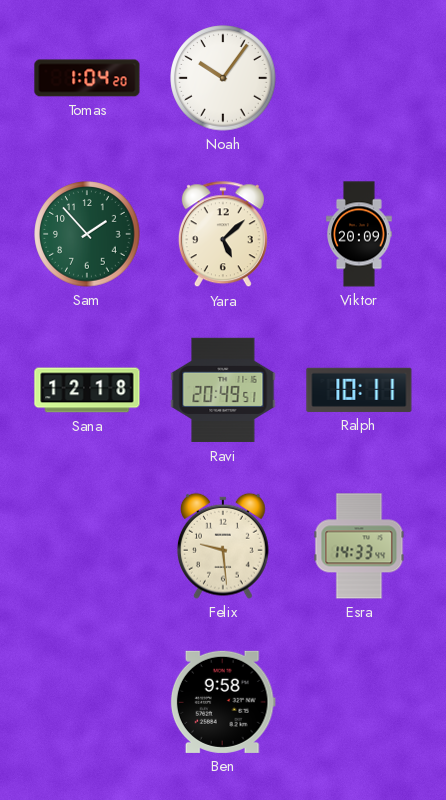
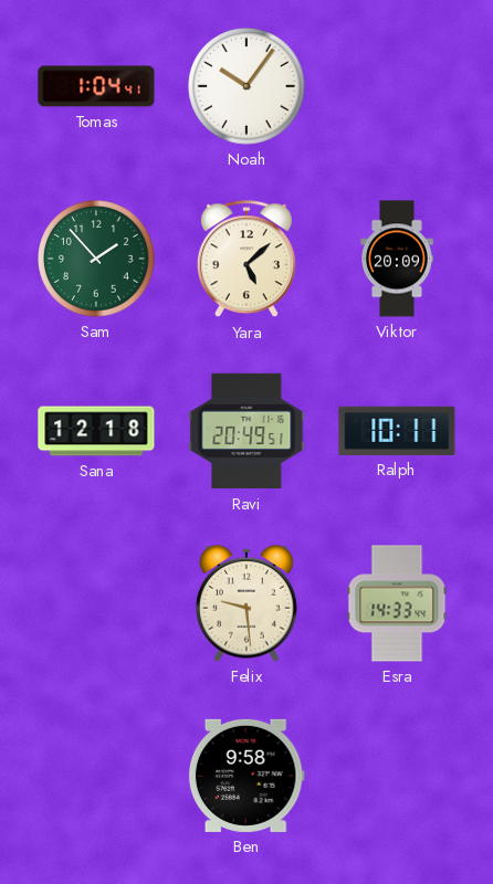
Tomas: 1:04:20 -> 1:04:41 (96, 86)
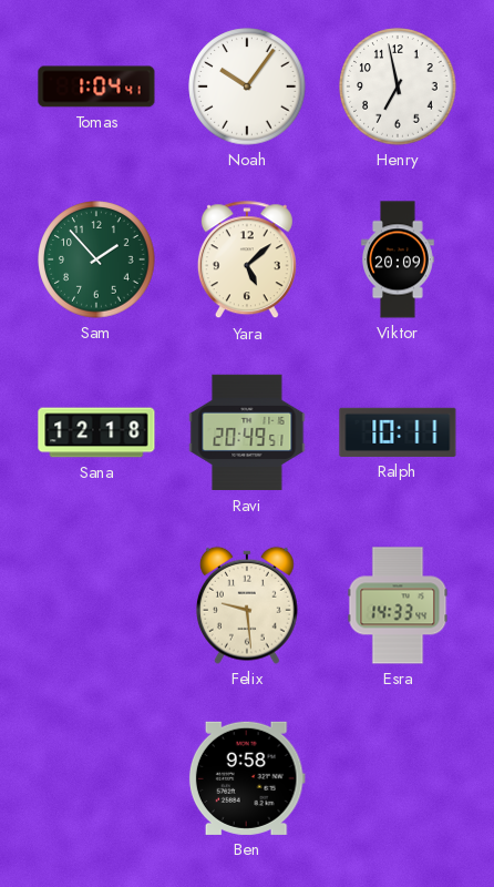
Henry: none -> 6:58 (398, 86)
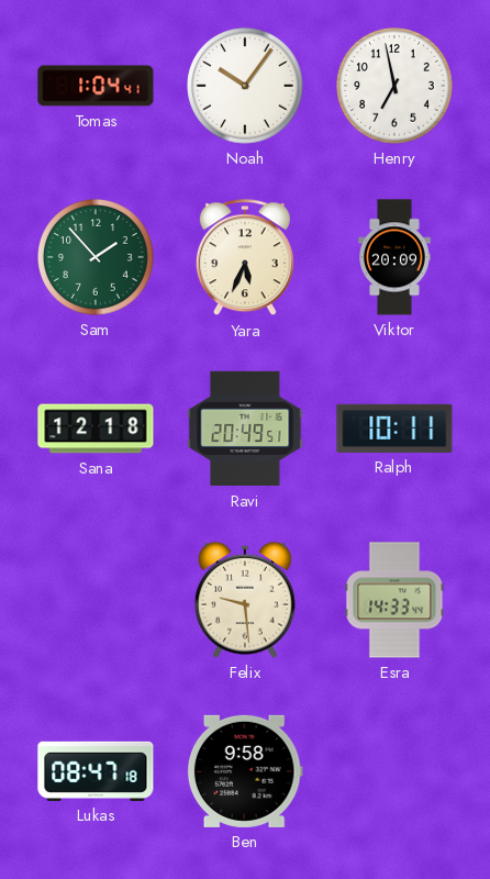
Yara: 5:08 -> 5:34 (245, 258)
Lukas: none -> 08:47 (96, 771)
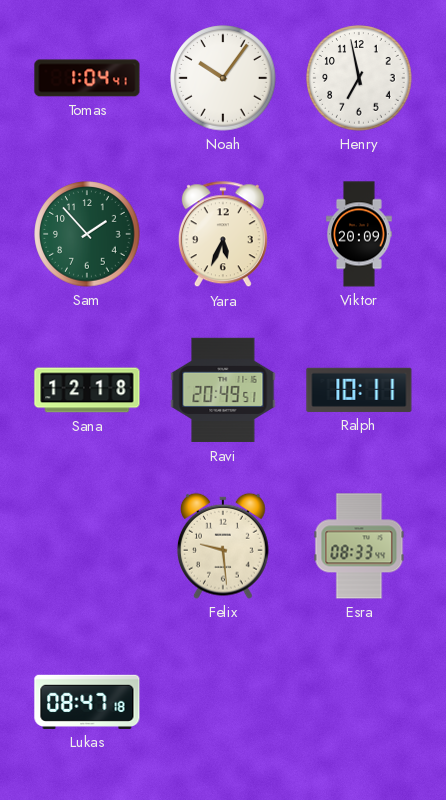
Esra: 14:33 -> 08:33 (359, 546)
Ben: 9:58 -> none (245, 771)
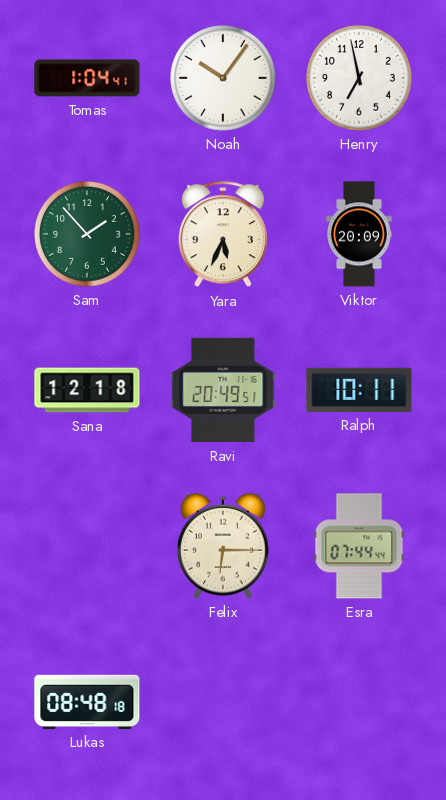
Felix: 9:29 -> 6:15 (223, 546)
Esra: 08:33 -> 07:44 (359, 546)
Lukas: 08:47 -> 08:48 (87, 702)
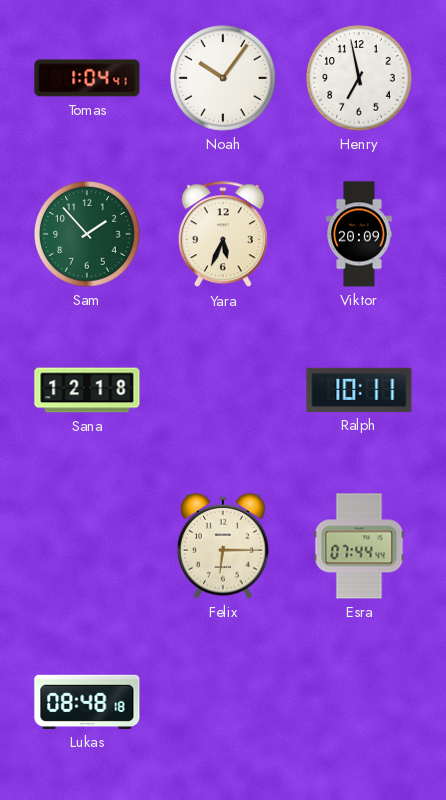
Ravi: 20:49 -> none (223, 390)
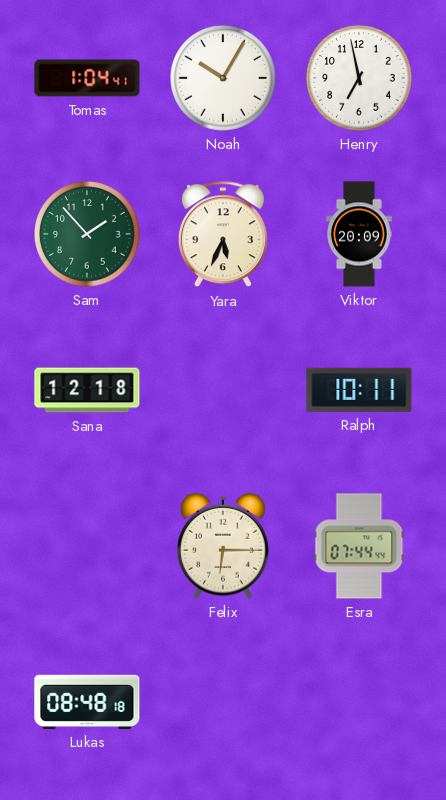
Noah: 10:06 -> 10:05 (223, 78)
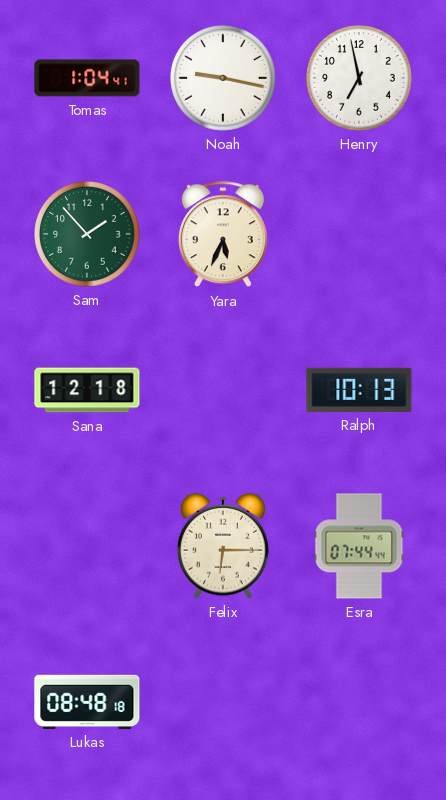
Noah: 10:05 -> 9:17 (223, 78)
Viktor: 20:09 -> none (359, 234)
Ralph: 10:11 -> 10:13 (359, 390)
